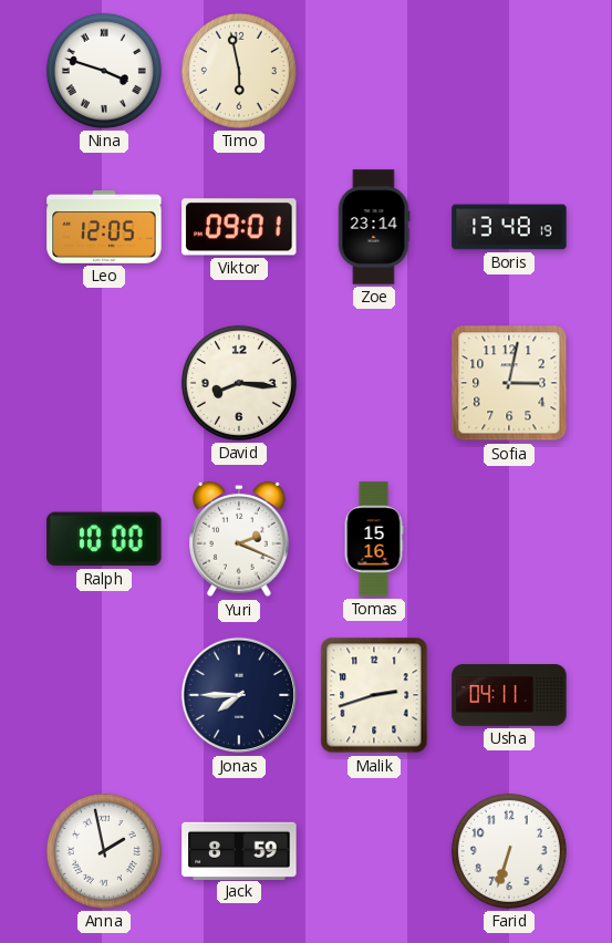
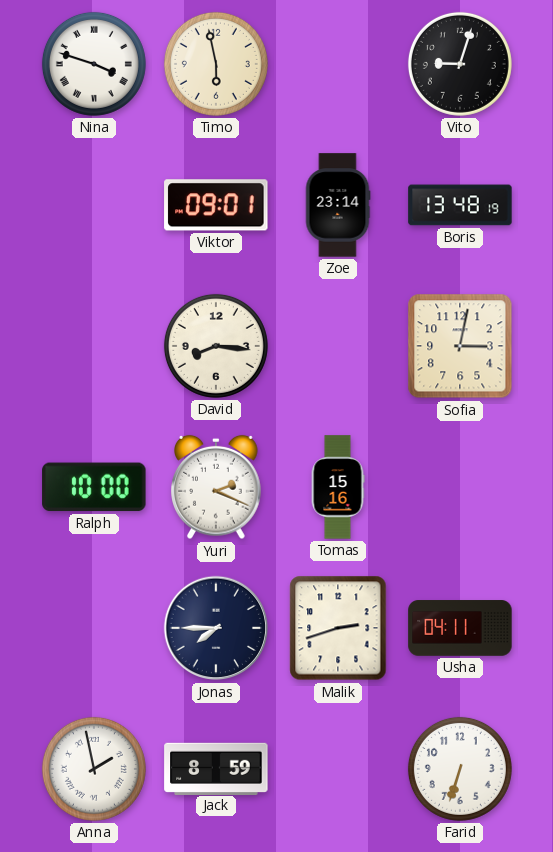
Vito: none -> 9:03 (460, 64)
Leo: 12:05 -> none (104, 228)
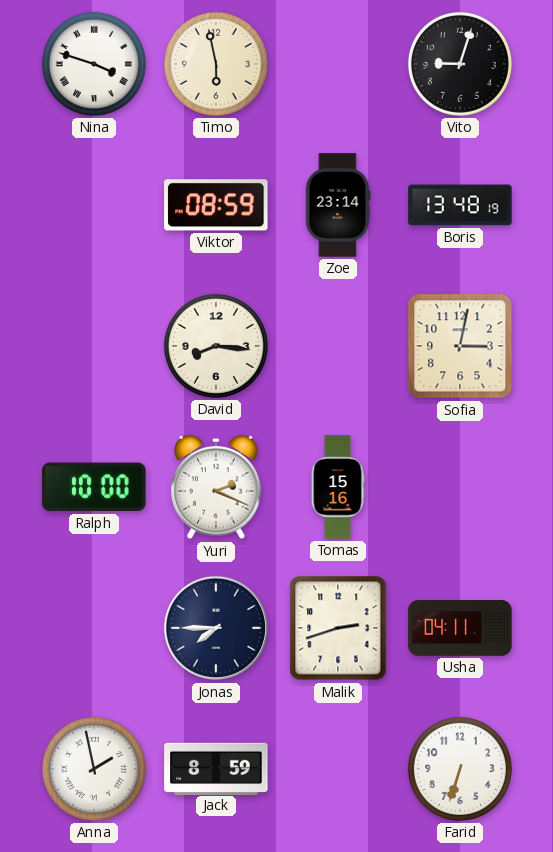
Viktor: 09:01 -> 08:59 (216, 205)
